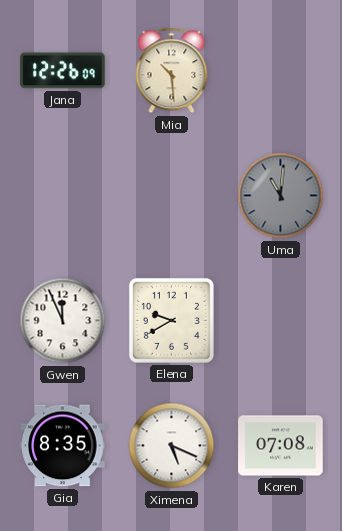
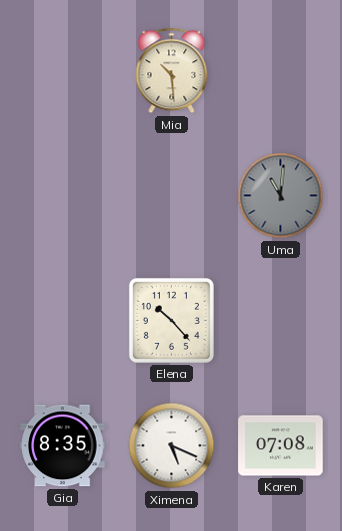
Jana: 12:26 -> none (63, 71)
Gwen: 11:56 -> none (63, 321)
Elena: 9:40 -> 10:23 (171, 320)
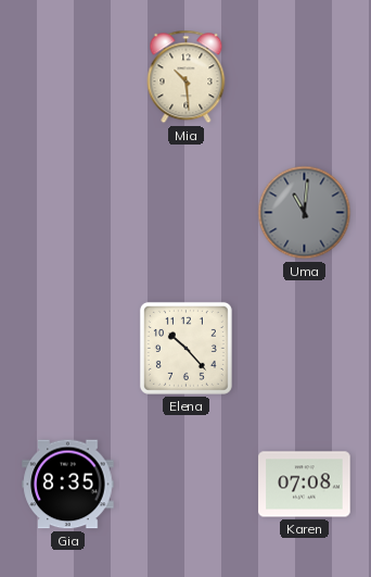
Ximena: 5:19 -> none (172, 446)
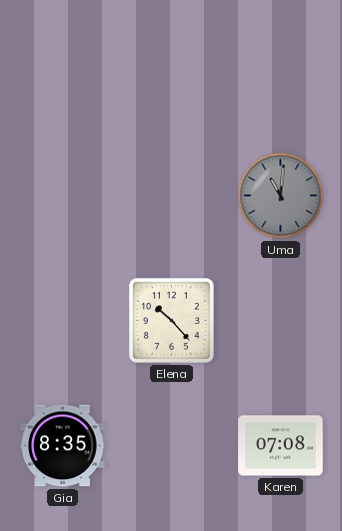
Mia: 10:29 -> none (187, 77)
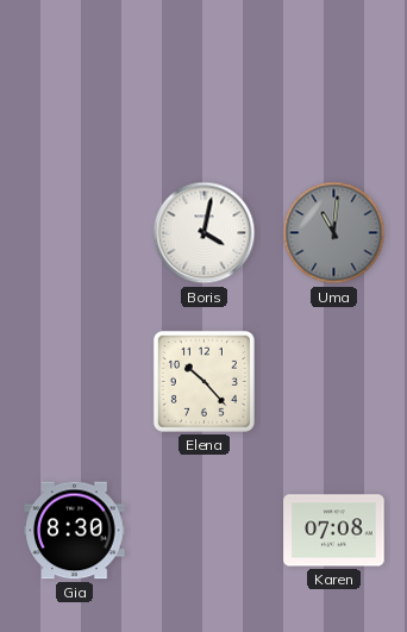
Boris: none -> 4:02 (205, 233)
Gia: 8:35 -> 8:30 (75, 531)
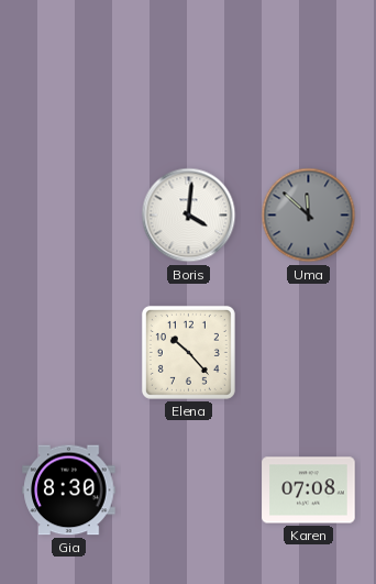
Boris: 4:02 -> 4:01 (189, 216)
Uma: 11:01 -> 11:52 (309, 216)
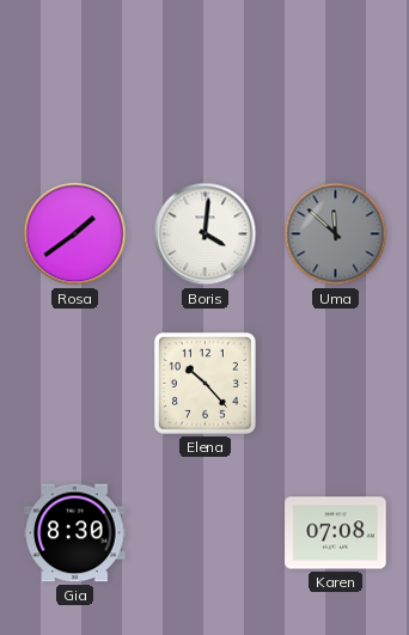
Rosa: none -> 1:39 (75, 234)
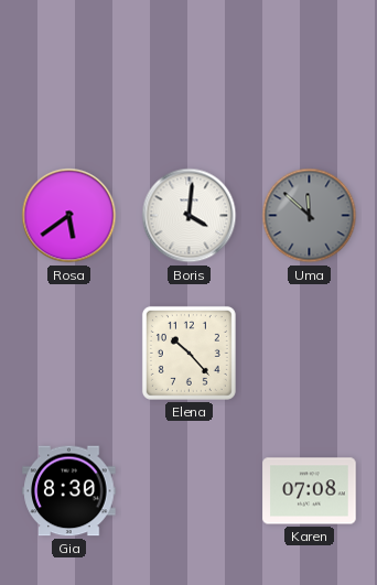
Rosa: 1:39 -> 5:39 (69, 216)
